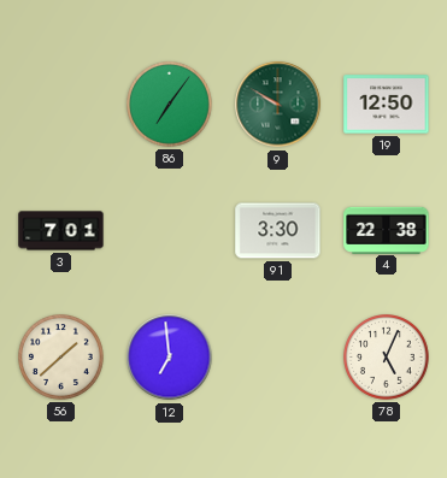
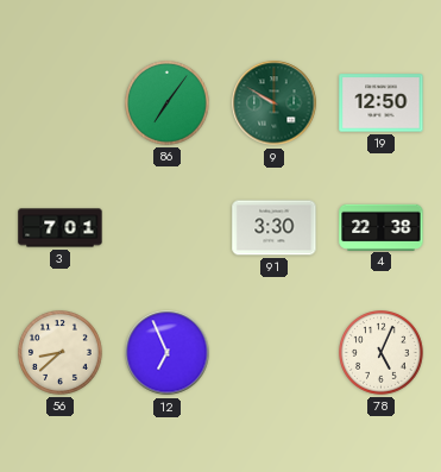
56: 1:38 -> 8:38 (61, 353)
12: 6:59 -> 6:56 (168, 353)
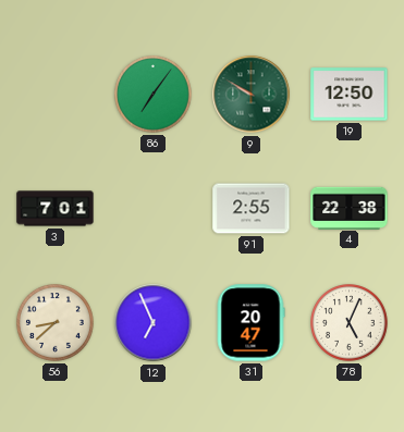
91: 3:30 -> 2:55 (252, 209)
31: none -> 20:47 (250, 323)
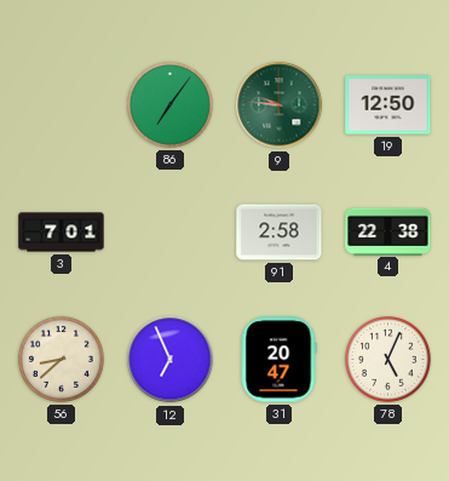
9: 9:50 -> 9:46 (280, 105)
91: 2:55 -> 2:58 (280, 233)
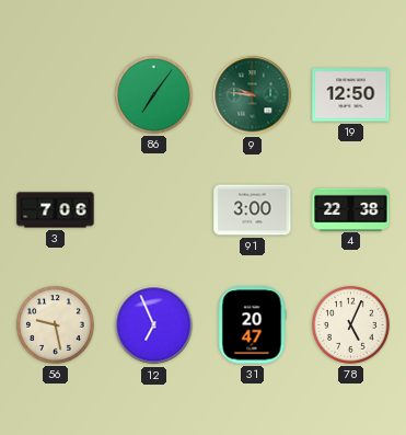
3: 7:01 -> 7:06 (56, 210)
91: 2:58 -> 3:00 (253, 210)
56: 8:38 -> 9:28 (56, 325)
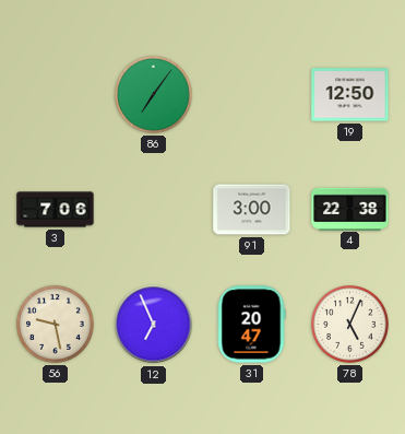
9: 9:46 -> none (253, 95)
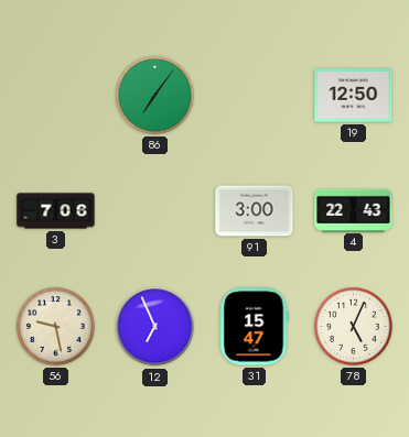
4: 22:38 -> 22:43 (354, 210)
31: 20:47 -> 15:47 (254, 327)
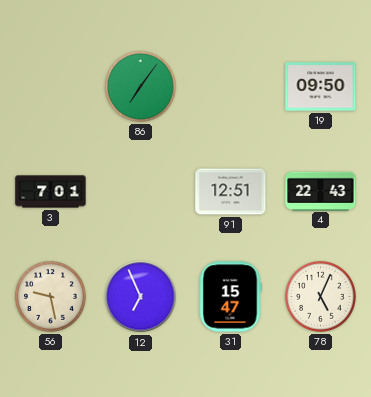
19: 12:50 -> 09:50 (321, 87)
3: 7:06 -> 7:01 (51, 192)
91: 3:00 -> 12:51 (231, 192)
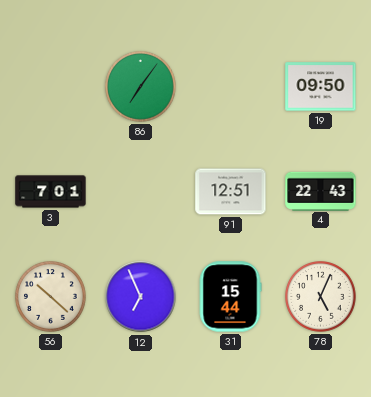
56: 9:28 -> 10:22 (51, 297)
31: 15:47 -> 15:44 (230, 297)
